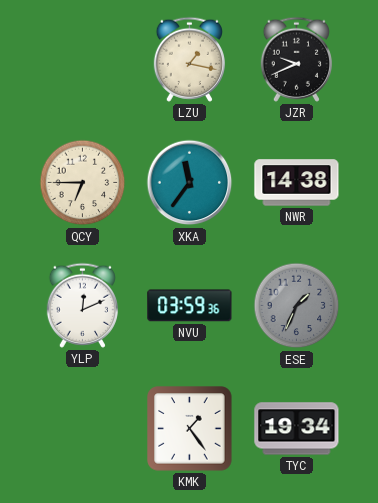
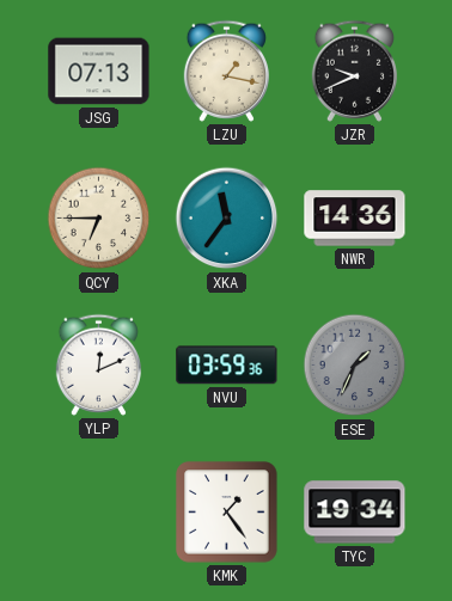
JSG: none -> 07:13 (99, 72)
NWR: 14:38 -> 14:36 (355, 219)
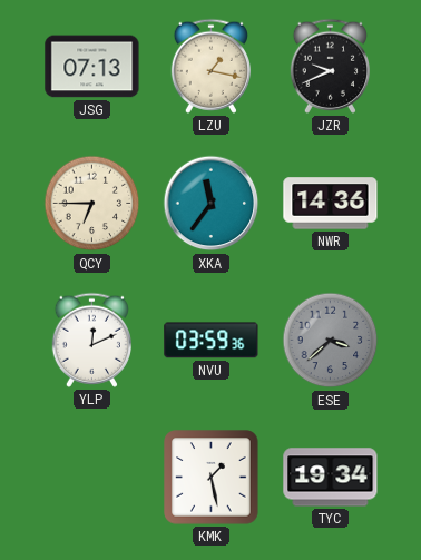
ESE: 1:34 -> 3:38 (331, 341)
KMK: 1:24 -> 1:28 (212, 478)
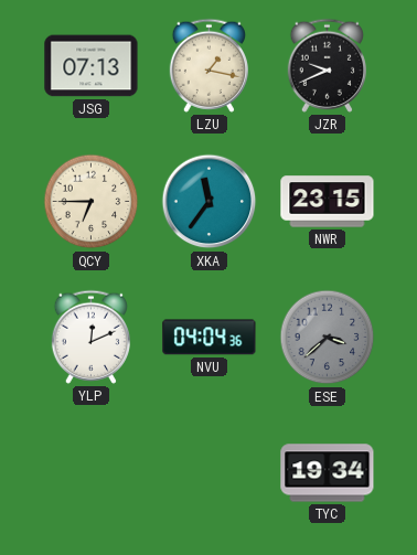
NWR: 14:36 -> 23:15 (328, 202)
NVU: 03:59 -> 04:04 (210, 338)
KMK: 1:28 -> none (212, 478)
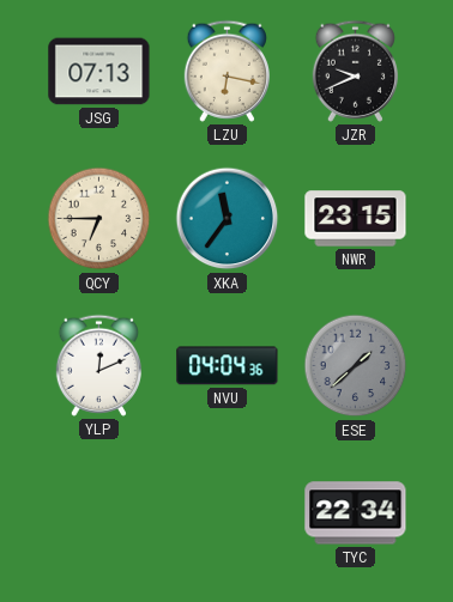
LZU: 1:17 -> 6:17 (226, 71)
ESE: 3:38 -> 1:38 (356, 366)
TYC: 19:34 -> 22:34 (356, 513)
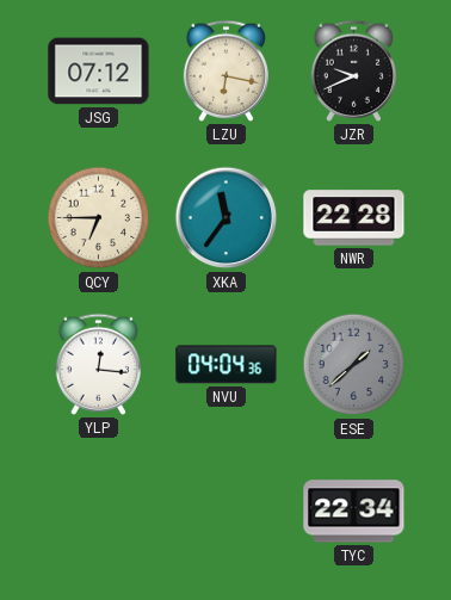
JSG: 07:13 -> 07:12 (99, 72)
NWR: 23:15 -> 22:28 (354, 218)
YLP: 12:11 -> 12:16 (98, 364)
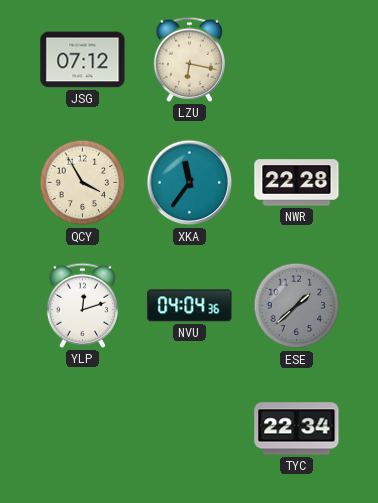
JZR: 9:41 -> none (353, 70)
QCY: 6:45 -> 3:55 (83, 183)
YLP: 12:16 -> 12:12 (82, 305)
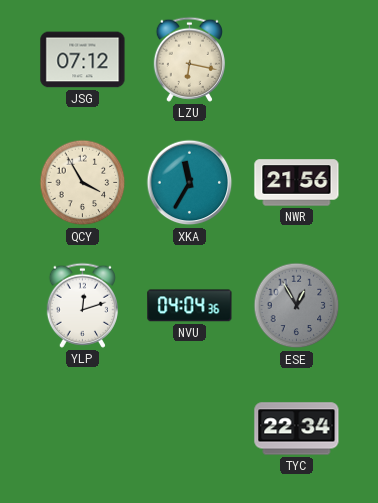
XKA: 11:36 -> 11:35 (190, 183)
NWR: 22:28 -> 21:56 (297, 183)
ESE: 1:38 -> 12:55 (297, 306)
